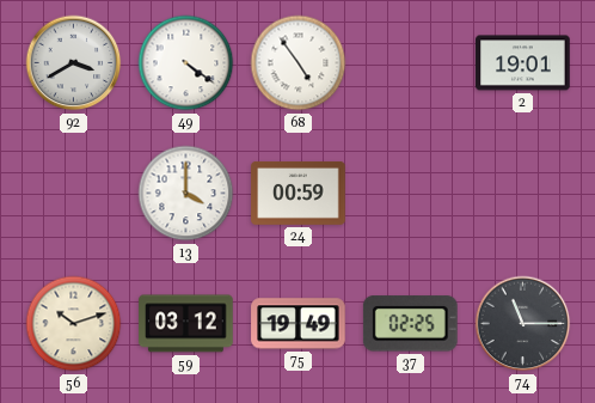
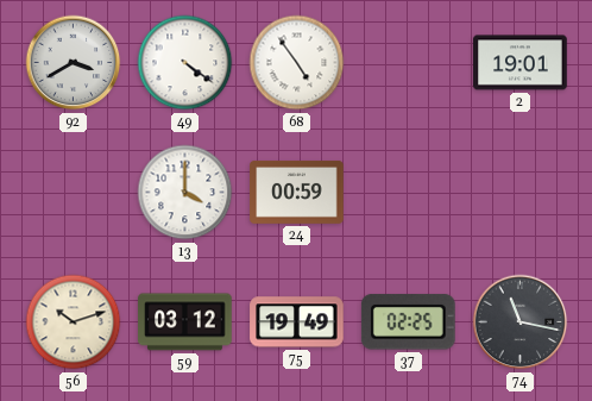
74: 11:15 -> 11:17 (521, 322)
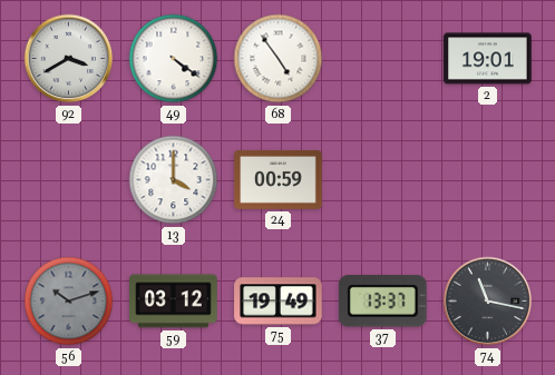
56 dial: cream -> grey (69, 302)
37: 02:25 -> 13:37 (382, 302)
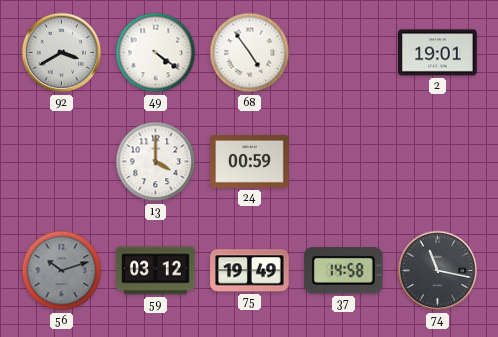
37: 13:37 -> 14:58 (343, 271)
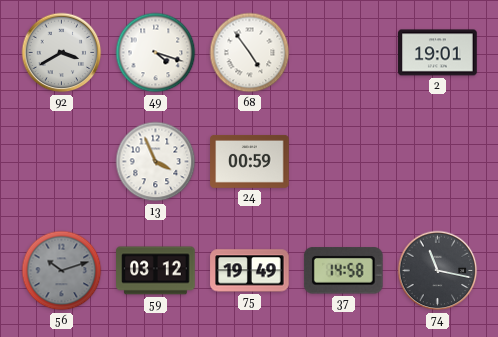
49: 4:21 -> 4:18 (156, 53)
13: 4:00 -> 3:56 (156, 162)
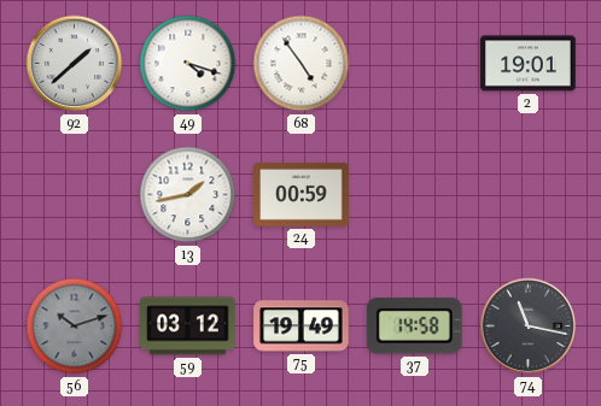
92: 3:40 -> 1:38 (75, 64)
13: 3:56 -> 1:43 (188, 195)
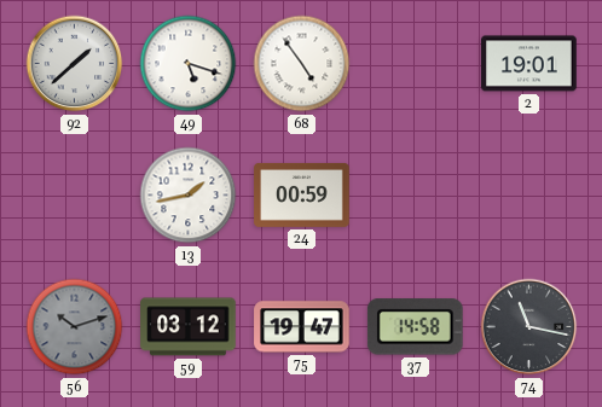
49: 4:18 -> 5:18 (189, 64)
75: 19:49 -> 19:47 (302, 327)
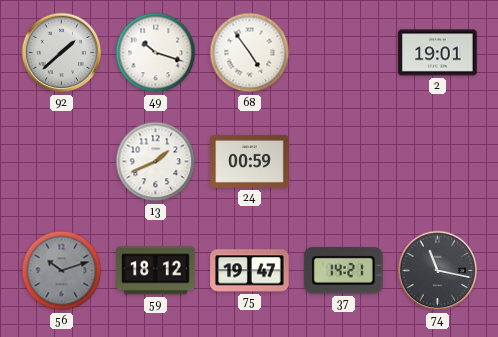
49: 5:18 -> 10:18 (156, 53)
13: 1:43 -> 1:41 (156, 162)
59: 03:12 -> 18:12 (156, 271)
37: 14:58 -> 14:21 (343, 271)
